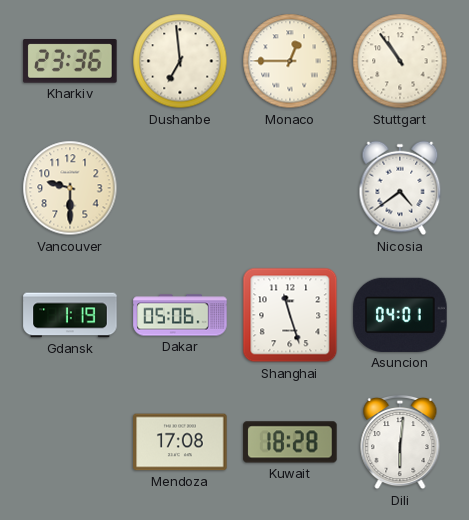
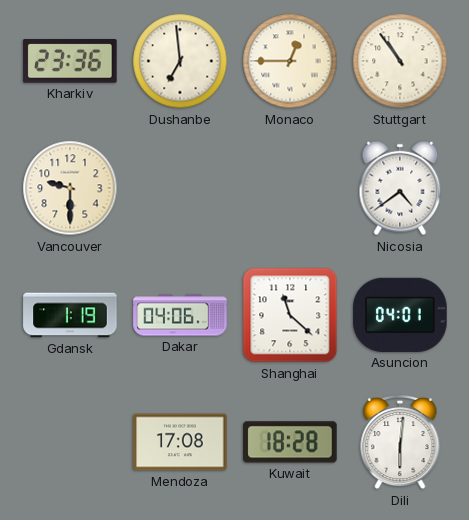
Dakar: 05:06 -> 04:06 (180, 315)
Shanghai: 11:27 -> 11:22 (290, 315)
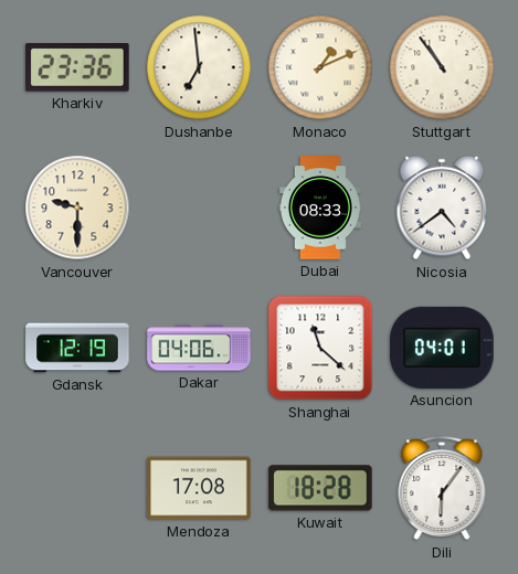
Monaco: 12:45 -> 1:11 (320, 67)
Dubai: none -> 08:33 (320, 208)
Gdansk: 1:19 -> 12:19 (77, 348)
Dili: 6:01 -> 6:06 (442, 488)
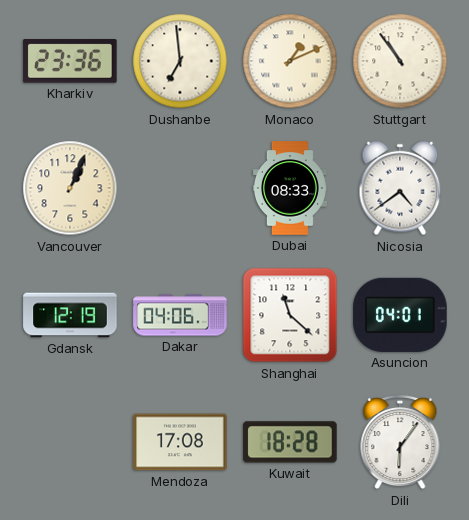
Vancouver: 9:30 -> 1:04 (70, 188)
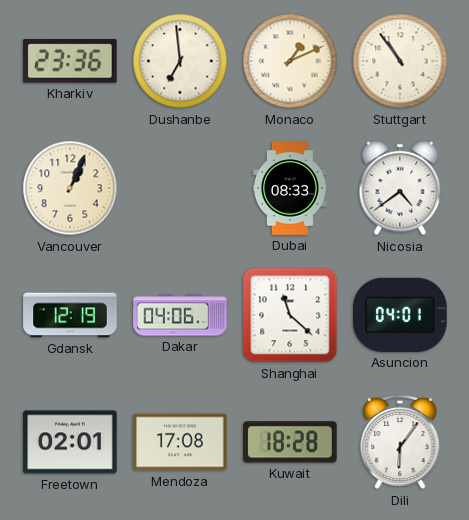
Freetown: none -> 02:01 (70, 442)
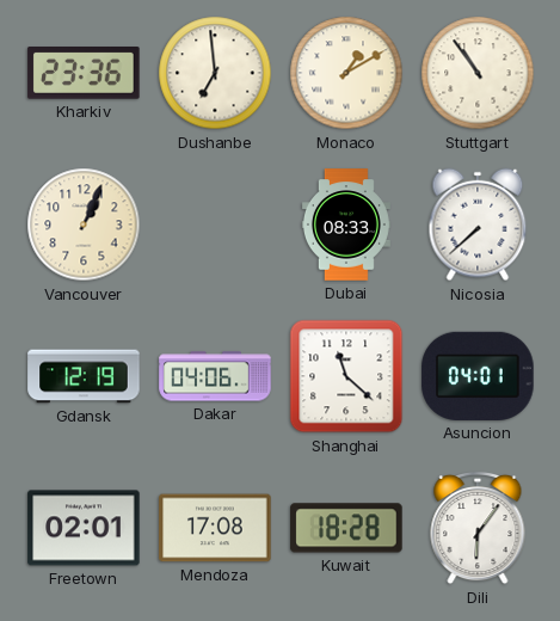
Monaco: 1:11 -> 1:10 (346, 73)
Nicosia: 4:39 -> 7:38 (478, 225)
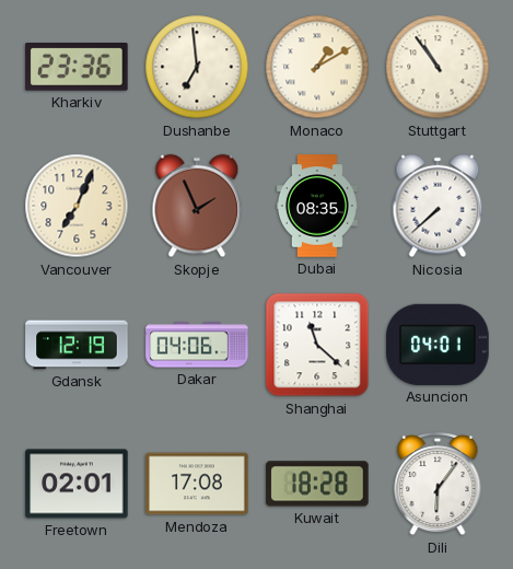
Vancouver: 1:04 -> 7:04 (77, 206)
Skopje: none -> 1:56 (197, 206)
Dubai: 08:33 -> 08:35 (317, 206)
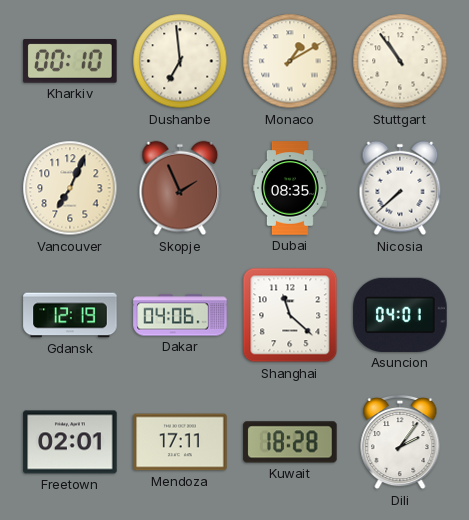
Kharkiv: 23:36 -> 00:10 (70, 61)
Mendoza: 17:08 -> 17:11 (180, 442)
Dili: 6:06 -> 2:06 (400, 442)
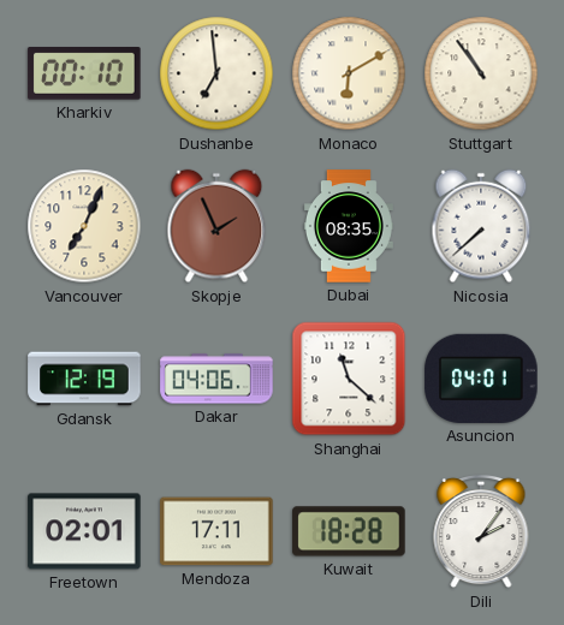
Monaco: 1:10 -> 6:10 (349, 73)
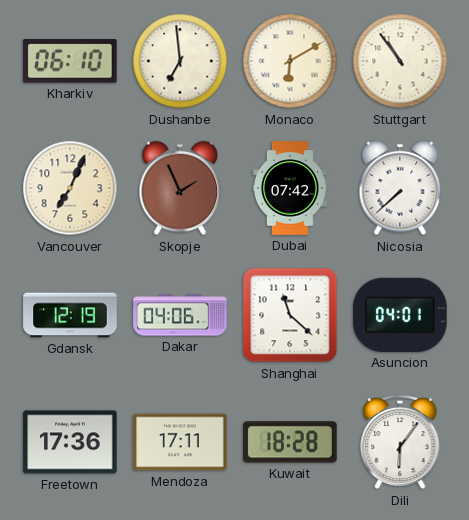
Kharkiv: 00:10 -> 06:10 (70, 61)
Dubai: 08:35 -> 07:42 (290, 188)
Freetown: 02:01 -> 17:36 (70, 442)
Dili: 2:06 -> 6:06 (400, 442)
